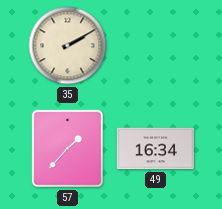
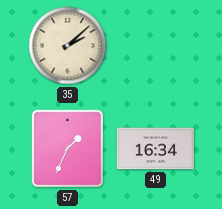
35: 2:10 -> 2:08 (68, 46)
57: 1:37 -> 1:34 (68, 149)
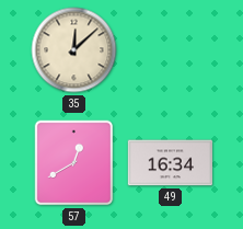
35: 2:08 -> 12:08 (74, 50)
57: 1:34 -> 12:40 (74, 163)
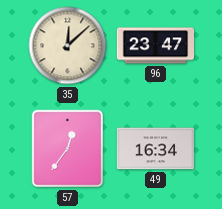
96: none -> 23:47 (156, 46)
57: 12:40 -> 12:36 (68, 149)
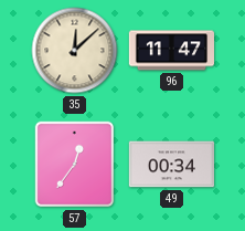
96: 23:47 -> 11:47 (172, 51)
49: 16:34 -> 00:34 (171, 165)
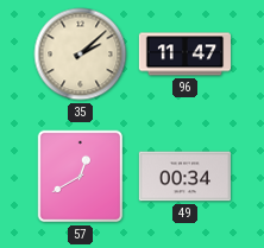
35: 12:08 -> 2:08 (81, 55)
57: 12:36 -> 12:40 (81, 177)
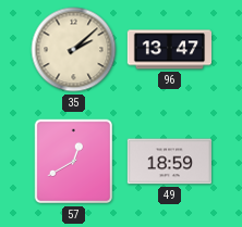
96: 11:47 -> 13:47 (170, 50)
49: 00:34 -> 18:59 (169, 162)
